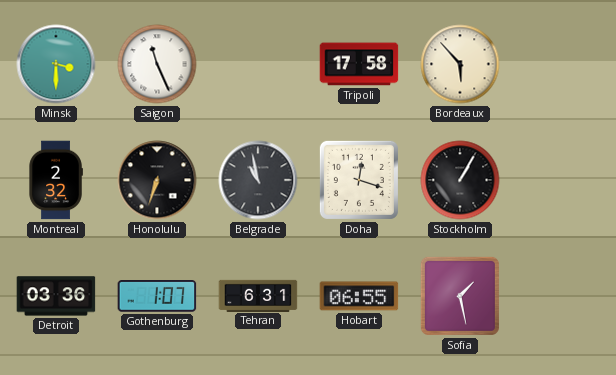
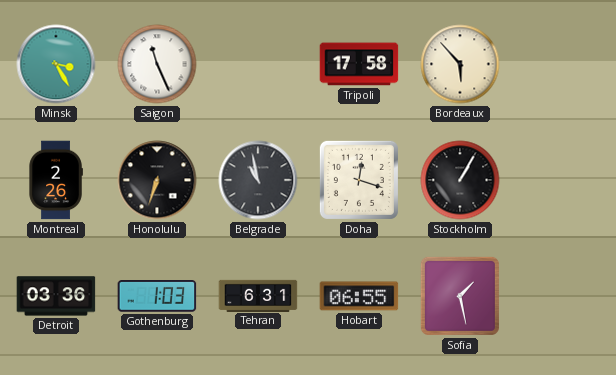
Minsk: 3:30 -> 3:25 (56, 64)
Montreal: 2:32 -> 2:26 (56, 180)
Gothenburg: 1:07 -> 1:03 (157, 297)
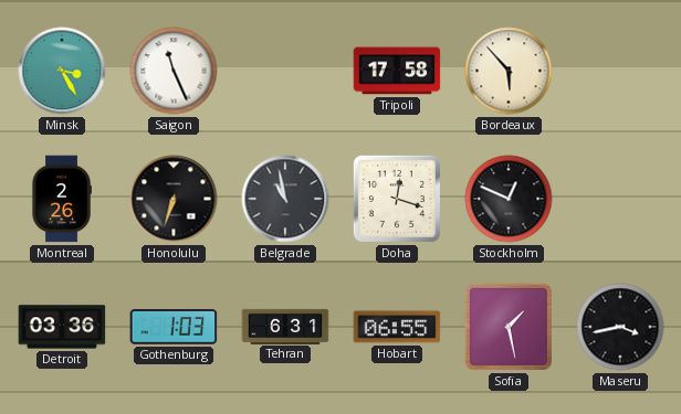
Stockholm: 1:05 -> 12:49 (509, 199)
Maseru: none -> 3:43 (620, 327)
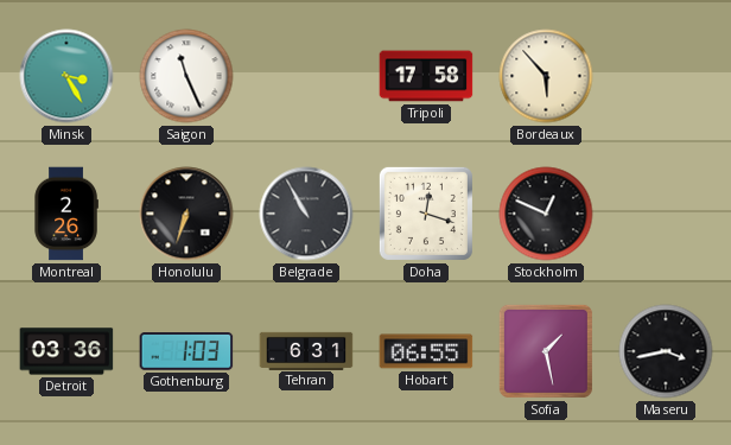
Belgrade: 10:58 -> 10:55 (306, 214)
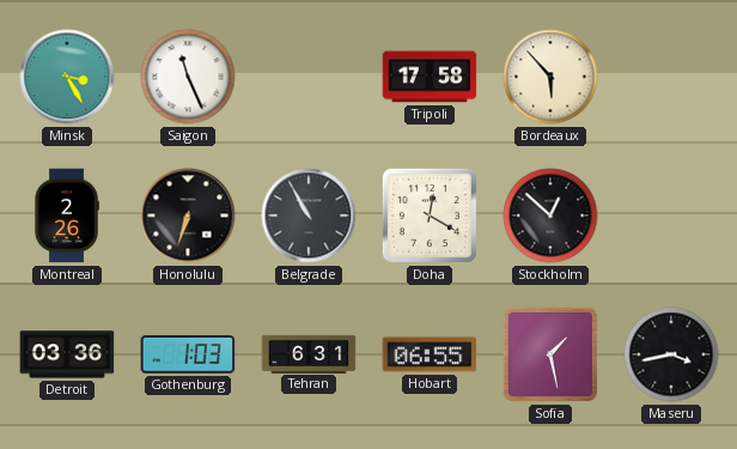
Doha: 12:18 -> 12:20 (430, 216)
Stockholm: 12:49 -> 12:52 (550, 216)
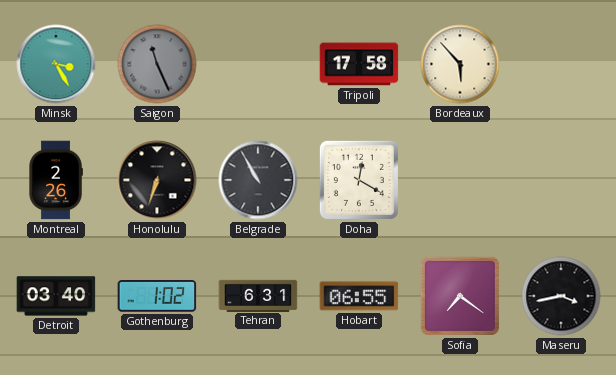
Saigon dial: white -> grey (157, 64)
Stockholm: 12:52 -> none (550, 216)
Detroit: 03:36 -> 03:40 (56, 296)
Gothenburg: 1:03 -> 1:02 (157, 297)
Sofia: 1:28 -> 7:21 (460, 296)
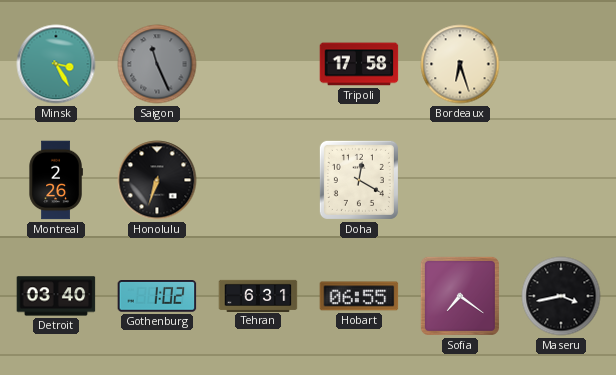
Bordeaux: 5:53 -> 6:27 (460, 64)
Belgrade: 10:55 -> none (258, 180)
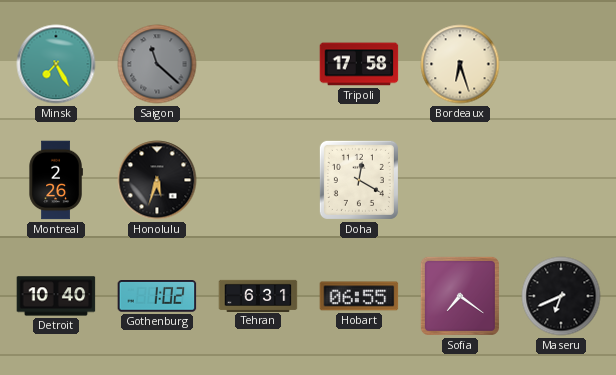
Minsk: 3:25 -> 7:25 (56, 64)
Saigon: 11:26 -> 11:22 (157, 64)
Honolulu: 6:33 -> 5:33 (157, 180)
Detroit: 03:40 -> 10:40 (56, 296)
Maseru: 3:43 -> 6:41 (561, 296)
